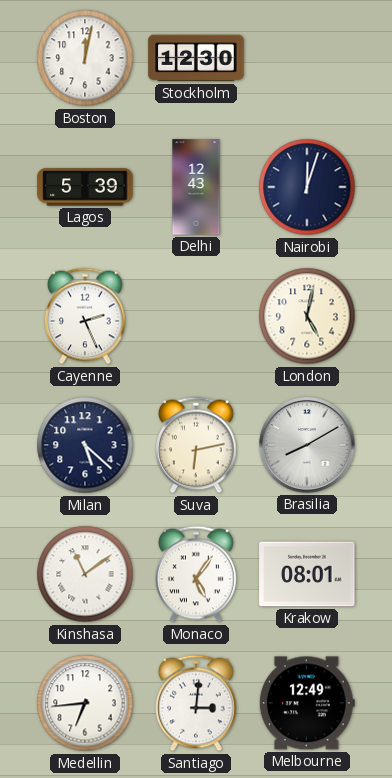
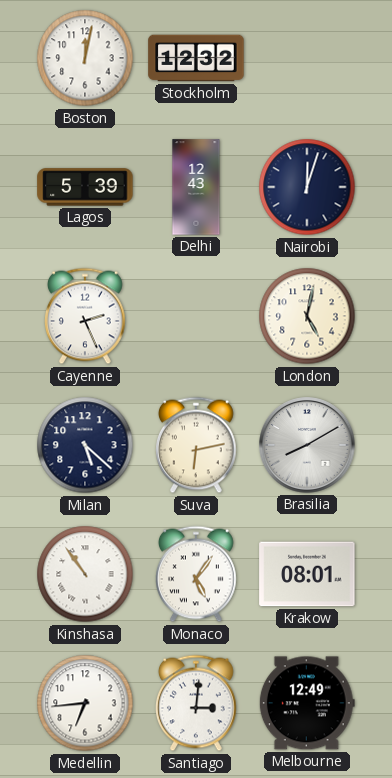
Stockholm: 12:30 -> 12:32 (196, 58)
Kinshasa: 11:09 -> 10:54 (85, 574)
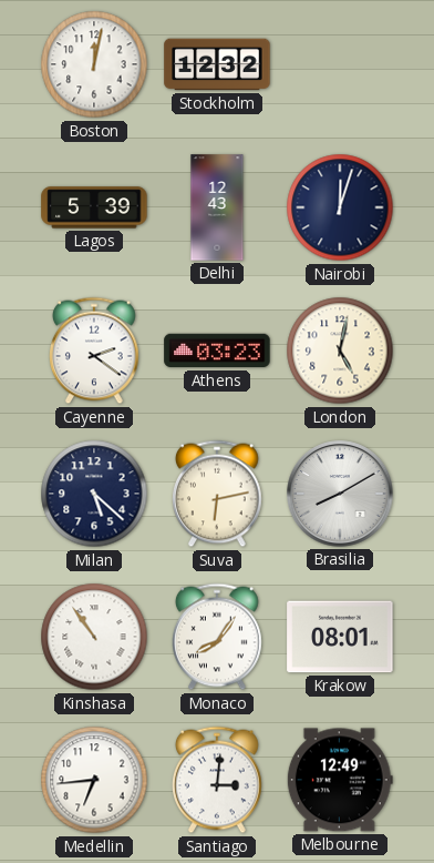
Cayenne: 2:26 -> 2:21 (95, 351)
Athens: none -> 03:23 (217, 351)
Monaco: 5:06 -> 8:06 (218, 637)
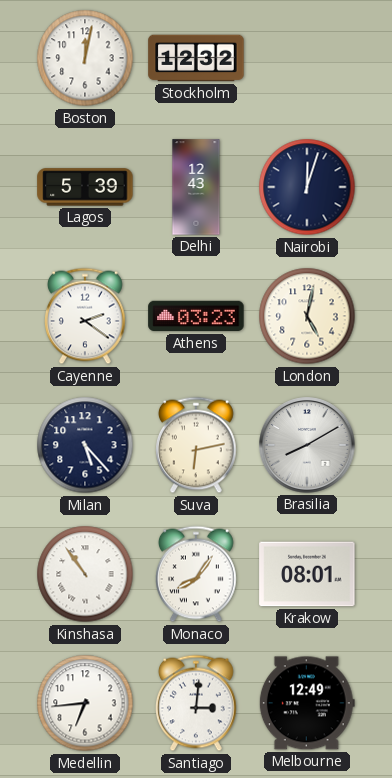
Milan: 5:22 -> 5:23 (85, 445)
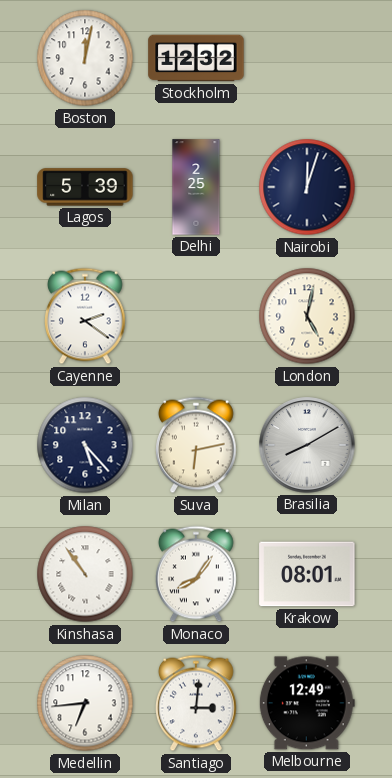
Delhi: 12:43 -> 2:25 (196, 187)
Athens: 03:23 -> none (196, 316)
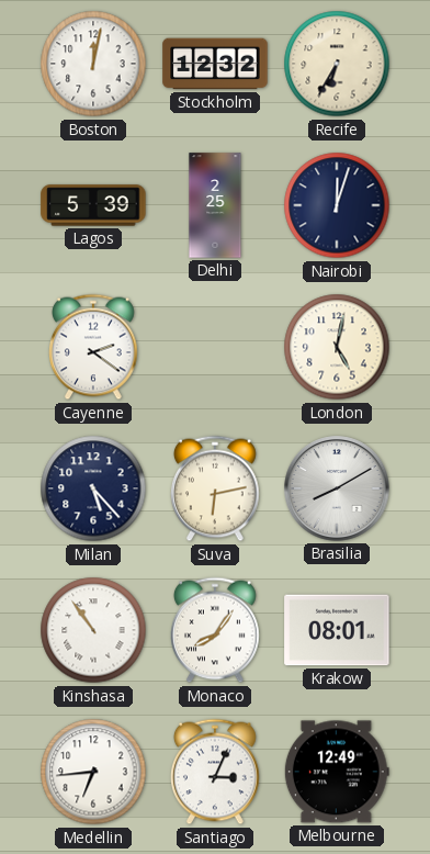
Recife: none -> 6:35 (337, 64)
Santiago: 3:01 -> 3:04 (216, 772)
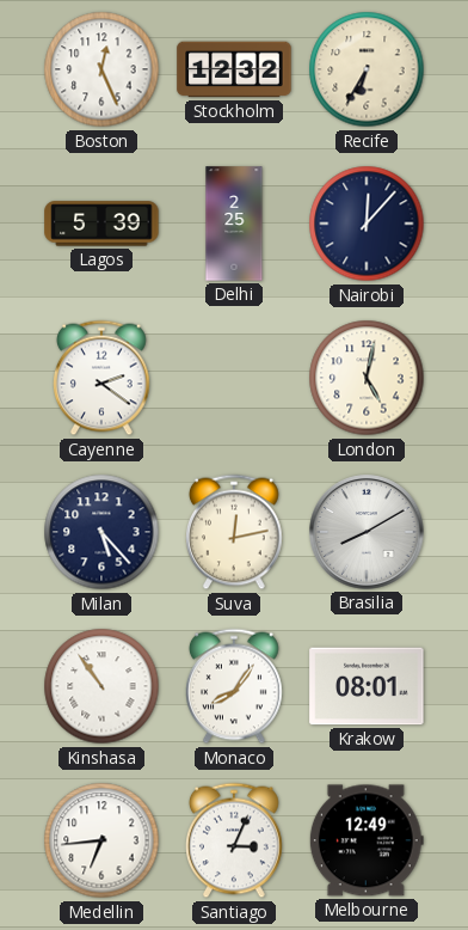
Boston: 12:02 -> 12:26 (101, 69)
Nairobi: 12:03 -> 12:07 (367, 224)
Suva: 6:13 -> 12:13 (235, 532)
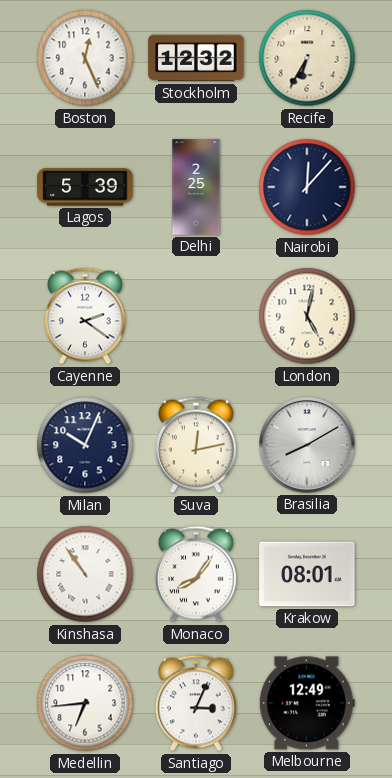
Milan: 5:23 -> 10:04 (85, 445)
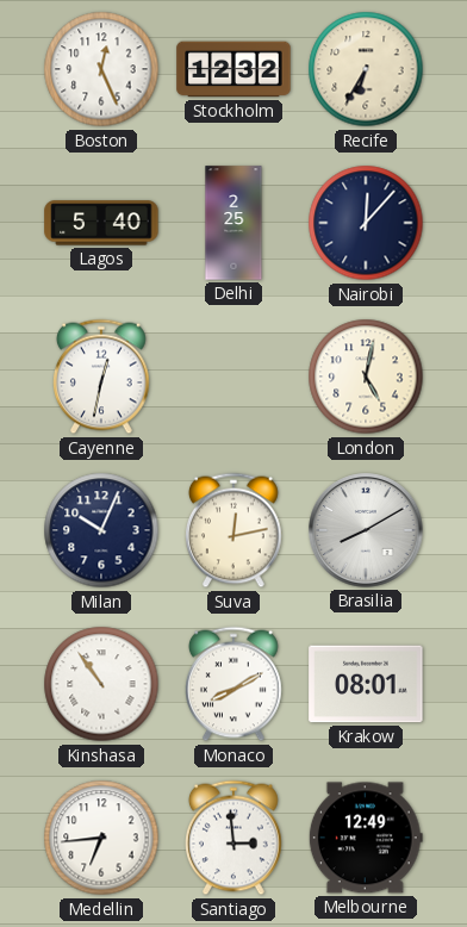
Lagos: 5:39 -> 5:40 (101, 223)
Cayenne: 2:21 -> 12:32 (102, 377)
Monaco: 8:06 -> 8:10 (235, 684)
Santiago: 3:04 -> 2:59 (235, 838)
